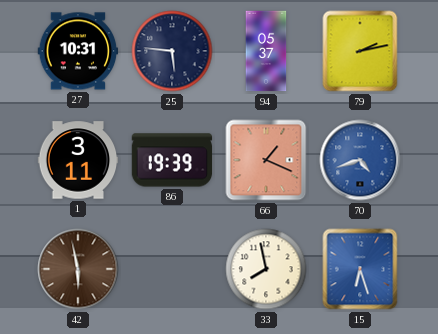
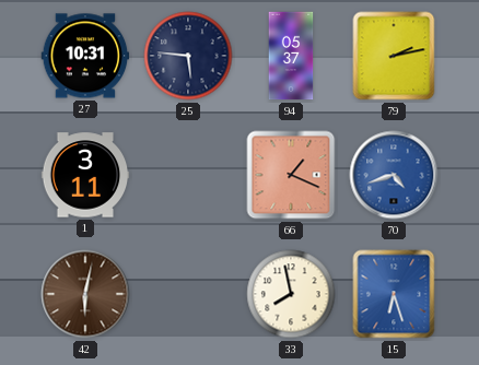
86: 19:39 -> none (172, 160)
42: 5:58 -> 6:02 (85, 294)
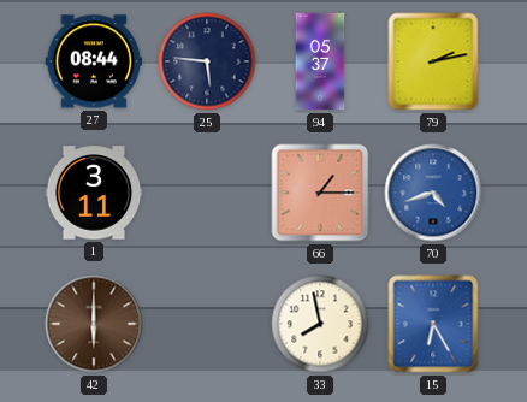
27: 10:31 -> 08:44 (94, 61)
66: 1:19 -> 1:15 (320, 193)
42: 6:02 -> 6:00 (94, 324)
15: 6:27 -> 6:25 (433, 324)
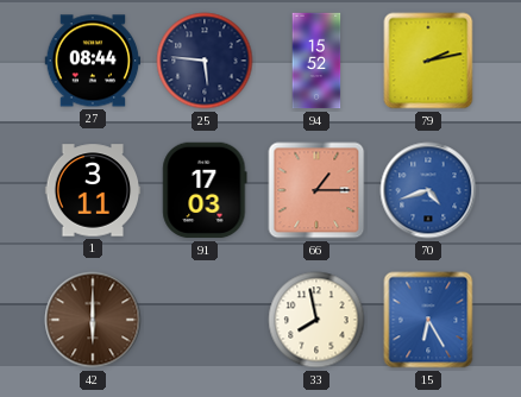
94: 05:37 -> 15:52 (316, 61)
91: none -> 17:03 (205, 190)
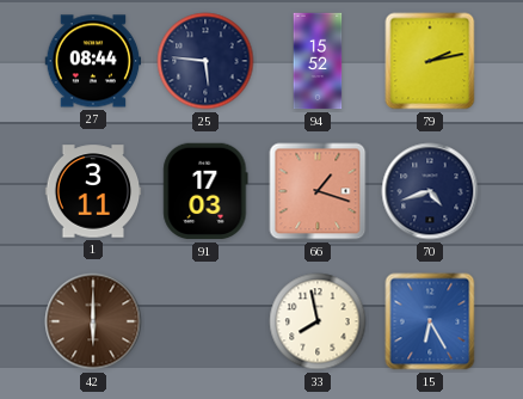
66: 1:15 -> 1:18 (318, 191)
70 dial: blue -> navy (430, 191)
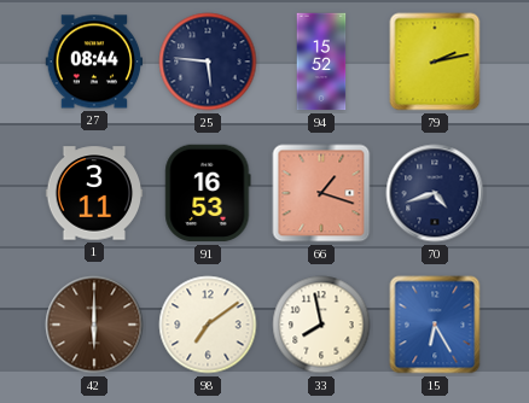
91: 17:03 -> 16:53 (208, 193)
98: none -> 7:09 (208, 325)
